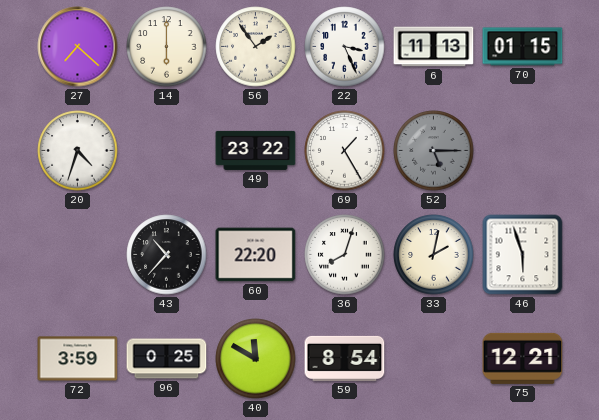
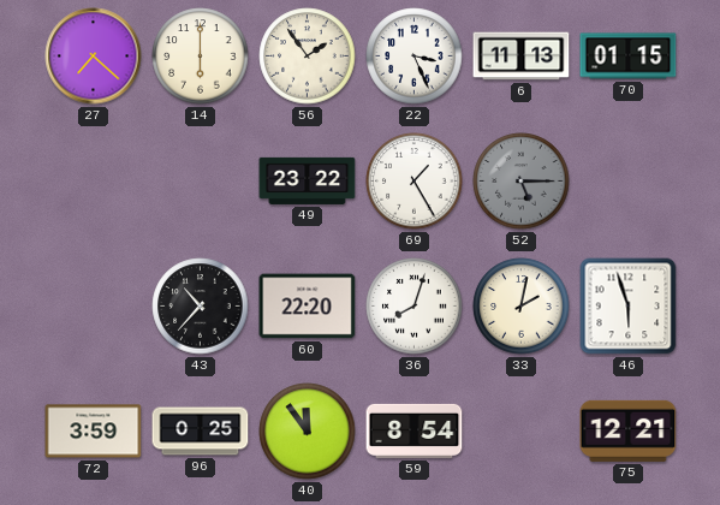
20: 4:33 -> none (78, 151)
40: 11:50 -> 11:54 (308, 432)
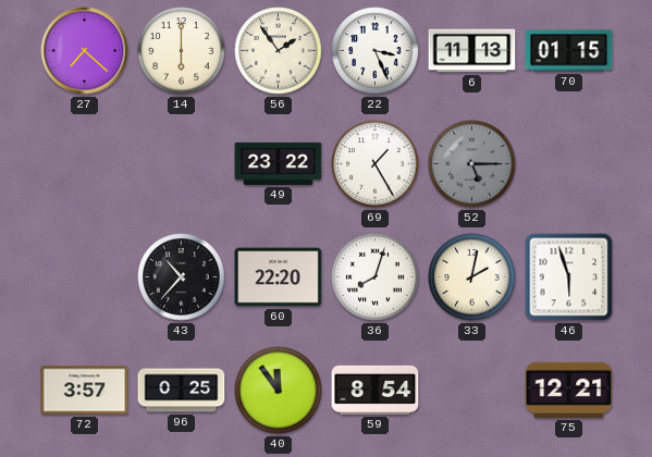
72: 3:59 -> 3:57 (85, 391)
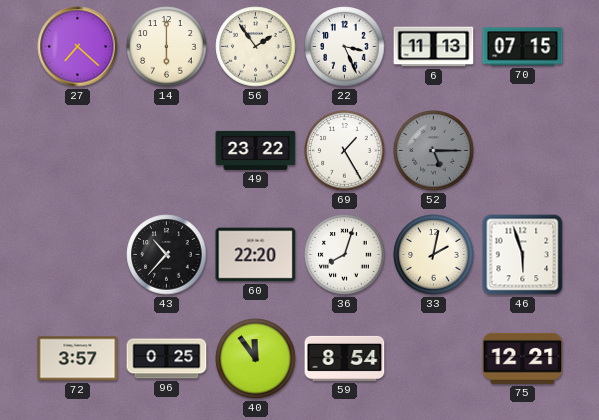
70: 01:15 -> 07:15 (523, 47)
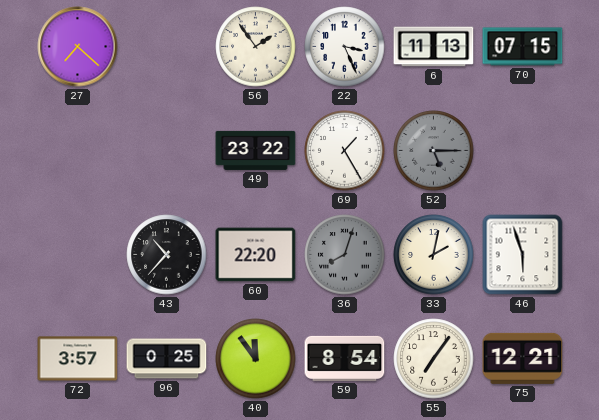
14: 6:00 -> none (167, 47)
36 dial: white -> grey (345, 255)
55: none -> 7:06 (434, 359)
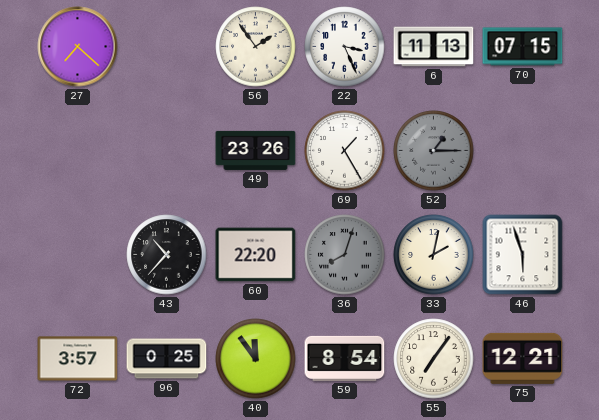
49: 23:22 -> 23:26 (256, 150)
52: 5:15 -> 1:15 (434, 151)
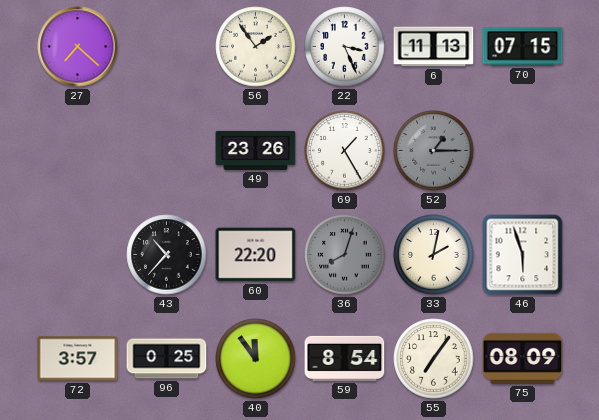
75: 12:21 -> 08:09 (523, 358)
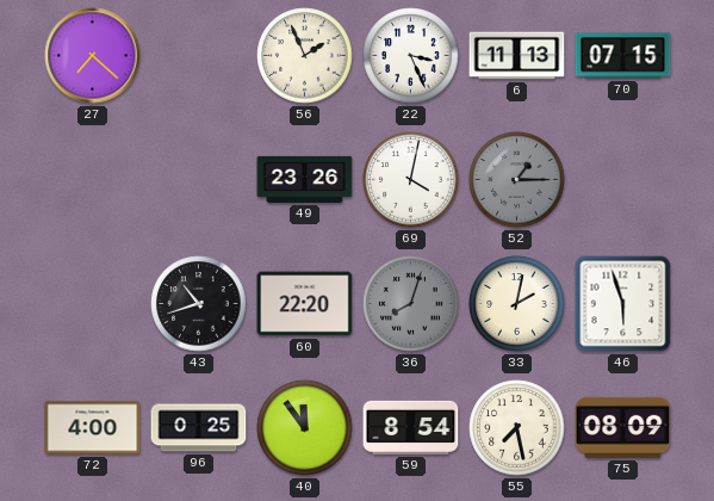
56: 1:54 -> 1:56 (305, 56)
69: 1:25 -> 4:02 (411, 180)
43: 10:37 -> 10:42 (199, 304)
72: 3:57 -> 4:00 (93, 428)
55: 7:06 -> 7:28 (517, 428)
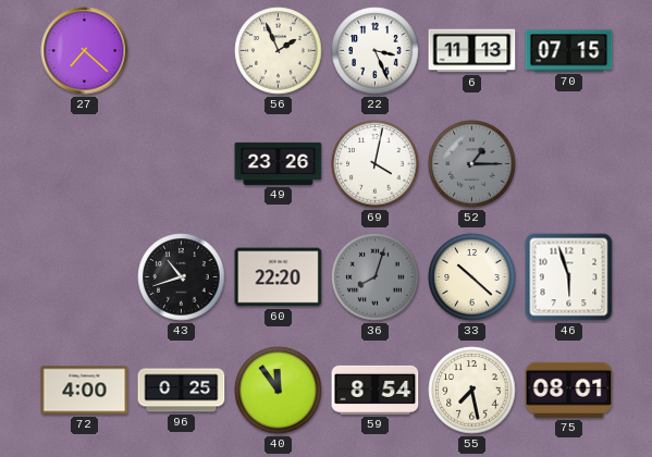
33: 2:02 -> 10:22 (472, 277)
75: 08:09 -> 08:01 (569, 390)
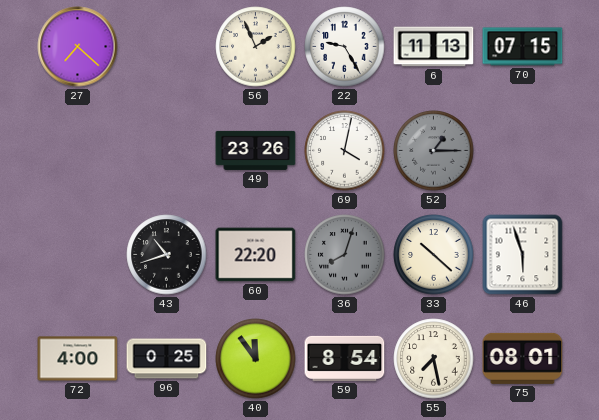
22: 3:26 -> 9:25 (345, 47)
